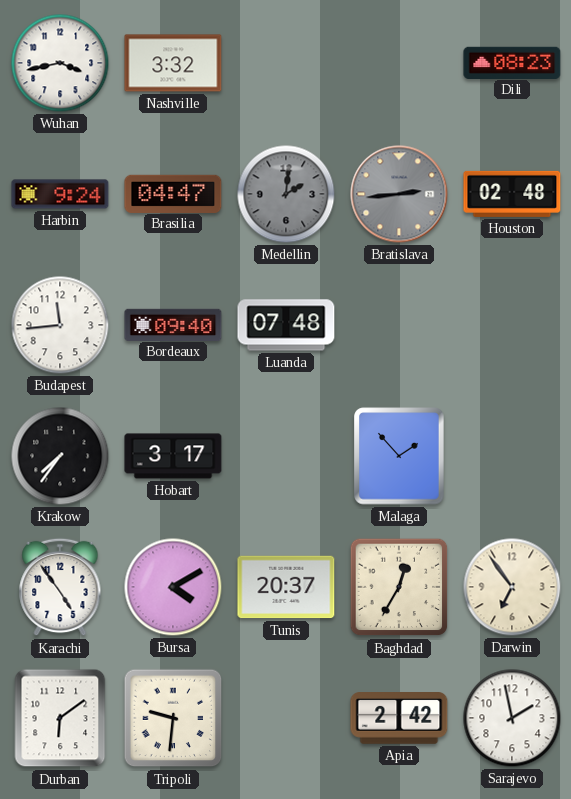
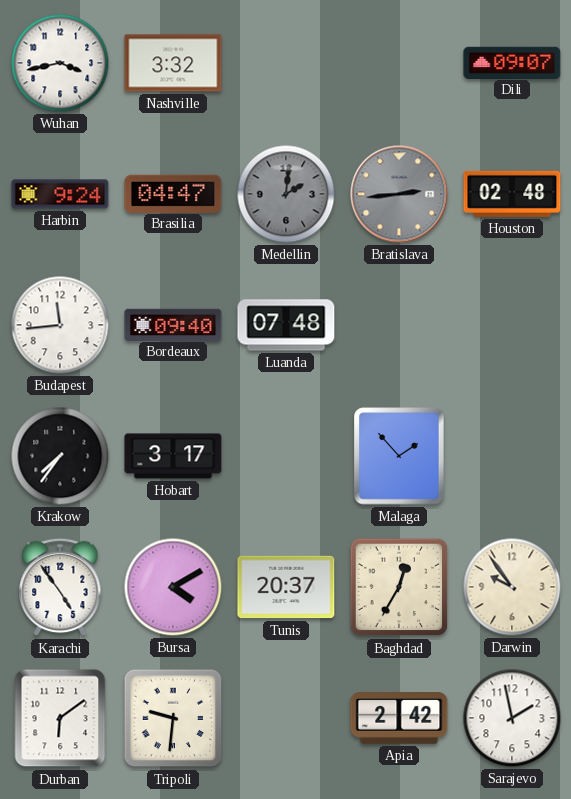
Dili: 08:23 -> 09:07 (512, 62)
Darwin: 6:54 -> 9:54 (512, 587)
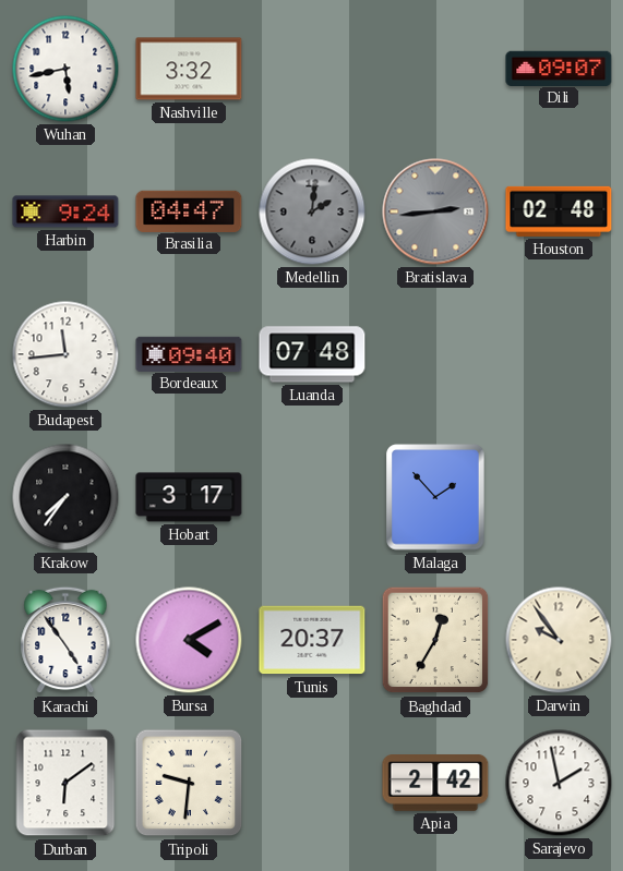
Wuhan: 3:43 -> 5:43 (65, 69)
